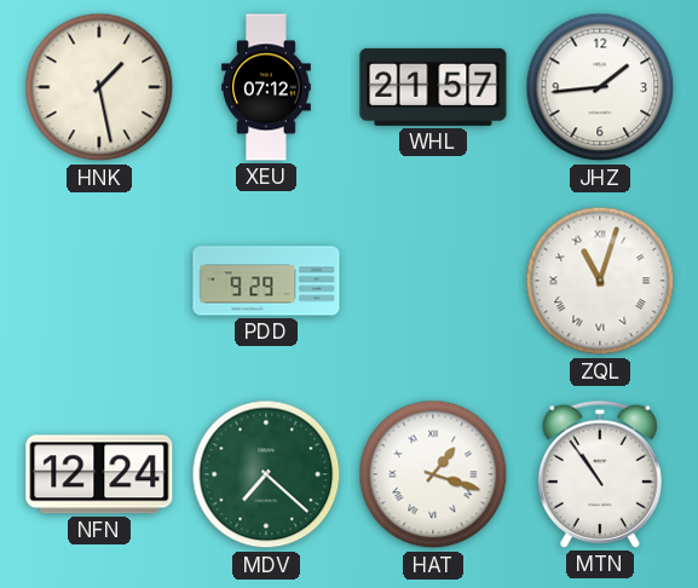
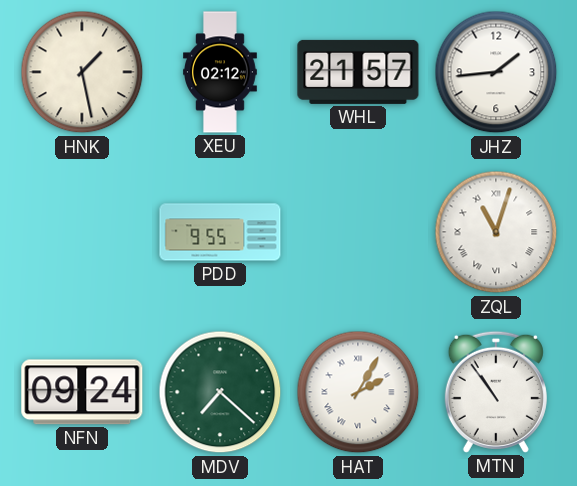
XEU: 07:12 -> 02:12 (221, 72)
PDD: 9:29 -> 9:55 (220, 232)
NFN: 12:24 -> 09:24 (82, 392)
HAT: 1:18 -> 2:05 (358, 392)
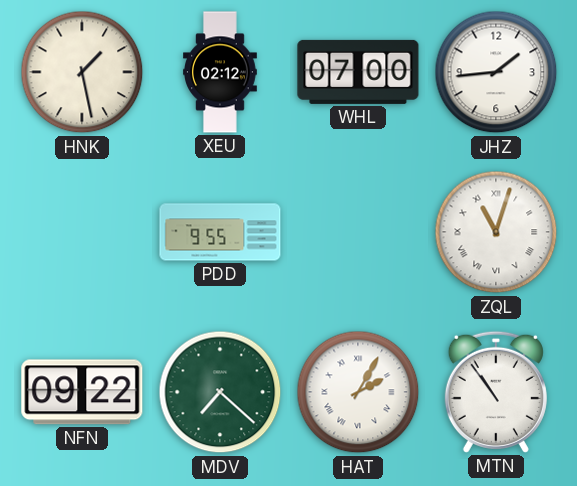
WHL: 21:57 -> 07:00 (358, 72)
NFN: 09:24 -> 09:22 (82, 392)
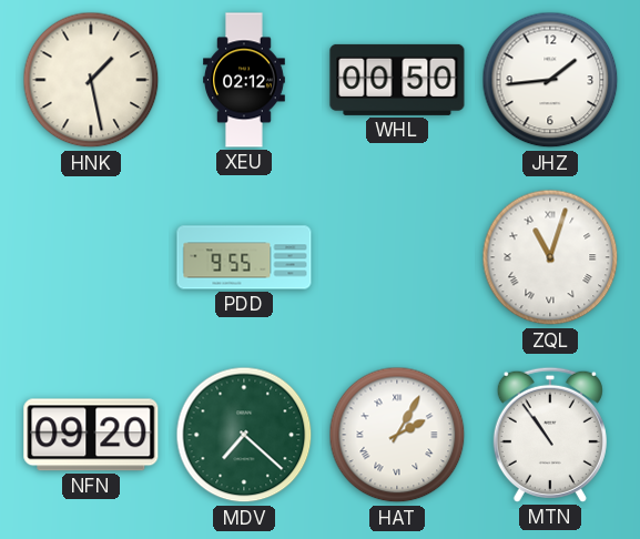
WHL: 07:00 -> 00:50 (397, 80)
NFN: 09:22 -> 09:20 (91, 435)
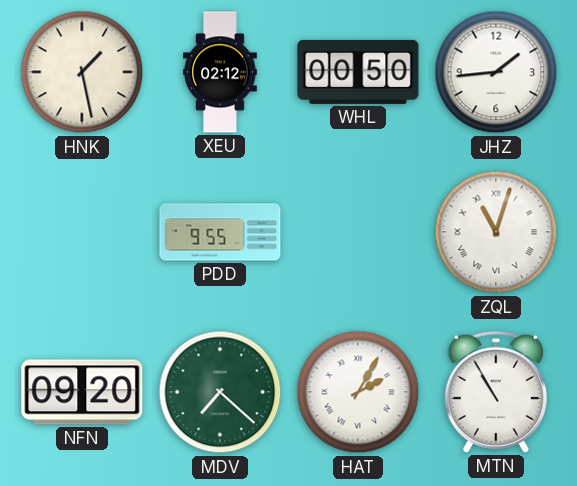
MTN: 10:54 -> 10:55 (496, 392)
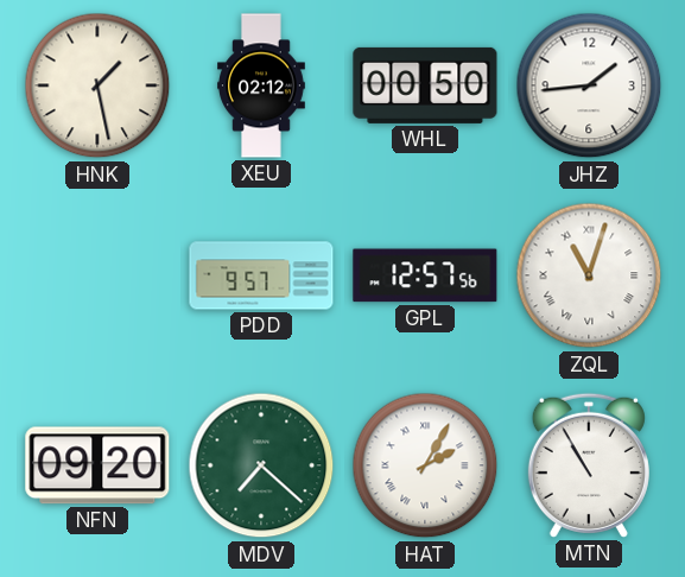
PDD: 9:55 -> 9:57 (261, 275)
GPL: none -> 12:57 (425, 275)
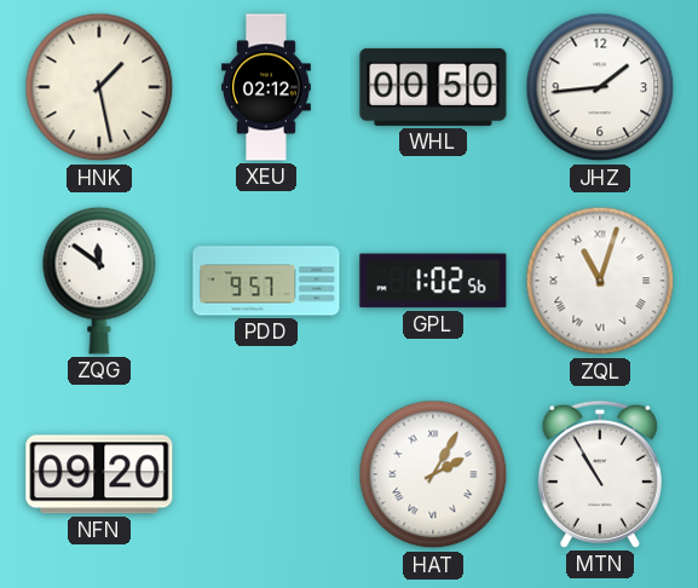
ZQG: none -> 11:51 (99, 281)
GPL: 12:57 -> 1:02 (433, 281)
MDV: 7:22 -> none (261, 465)
